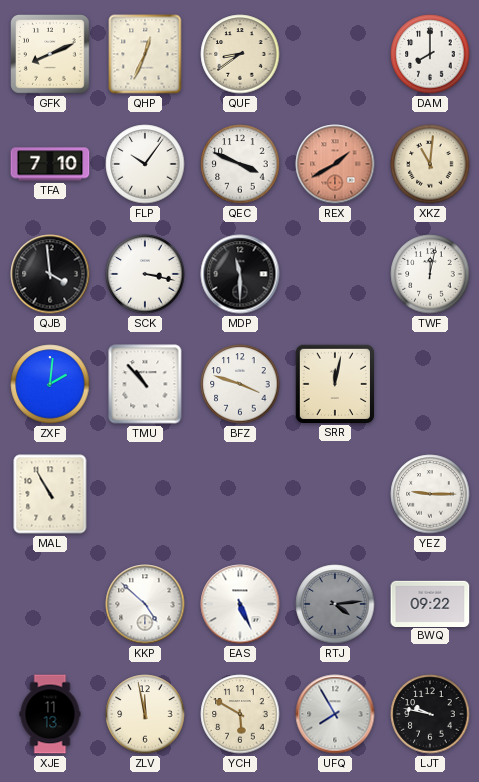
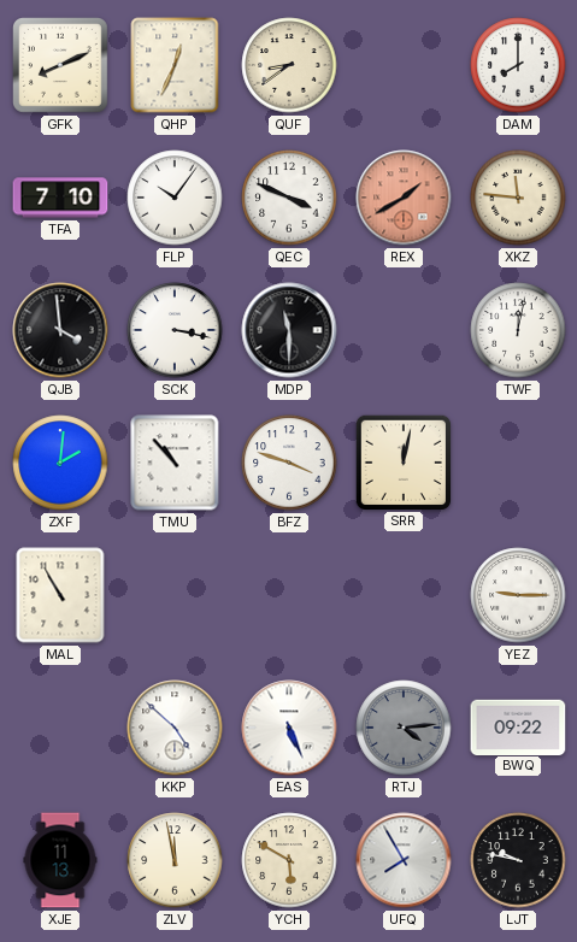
XKZ: 11:01 -> 11:46 (518, 198)
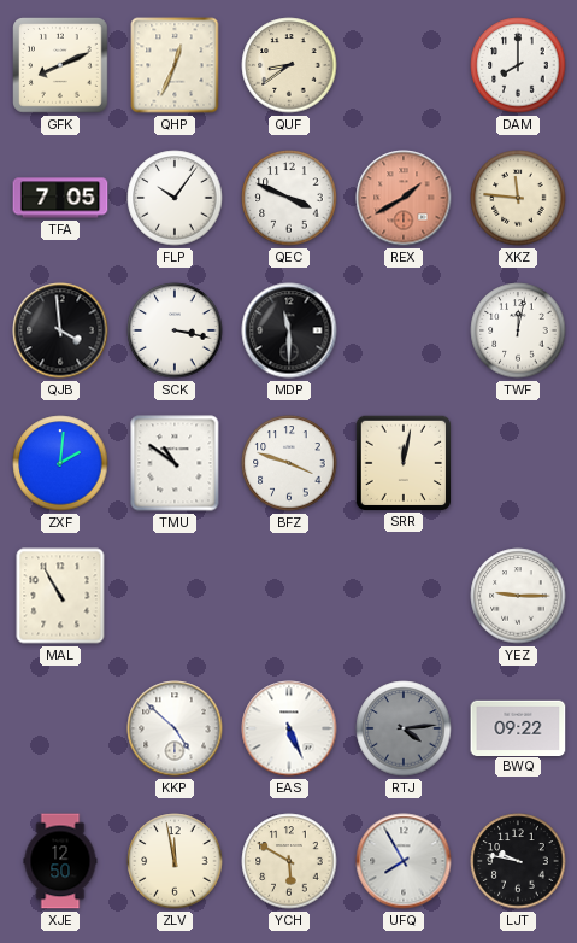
TFA: 7:10 -> 7:05 (60, 198)
TMU: 10:53 -> 10:51 (175, 463)
XJE: 11:13 -> 12:50 (60, 861)
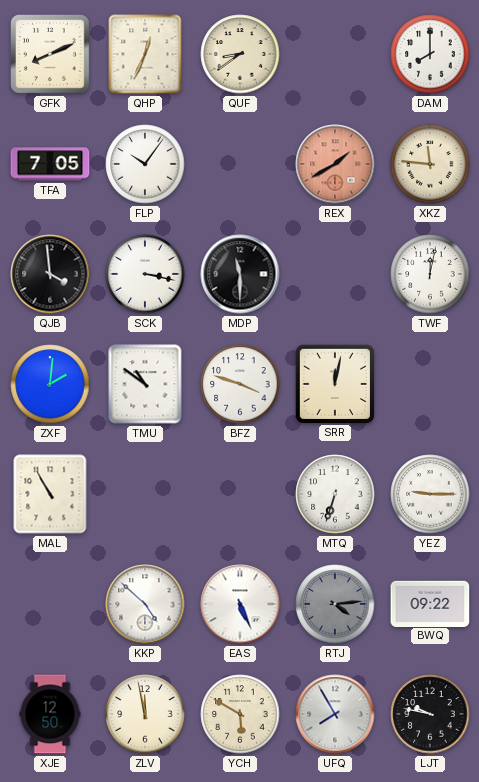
QEC: 3:49 -> none (289, 198)
MTQ: none -> 6:33 (335, 494)
